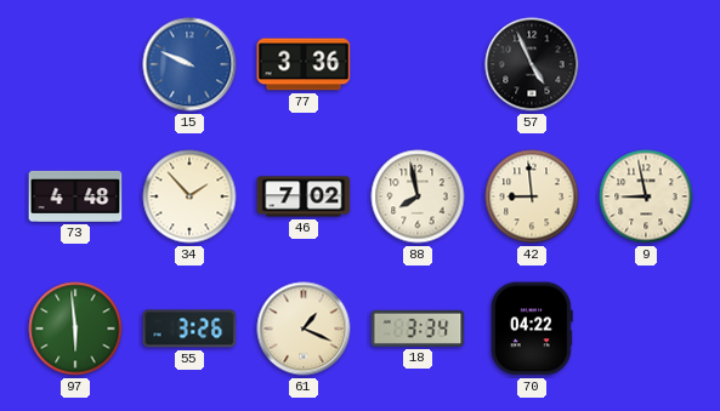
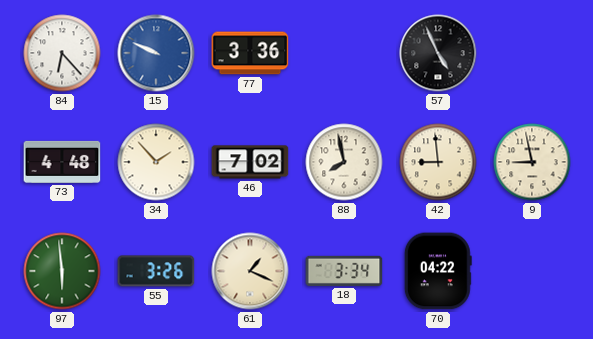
84: none -> 6:23 (62, 53)
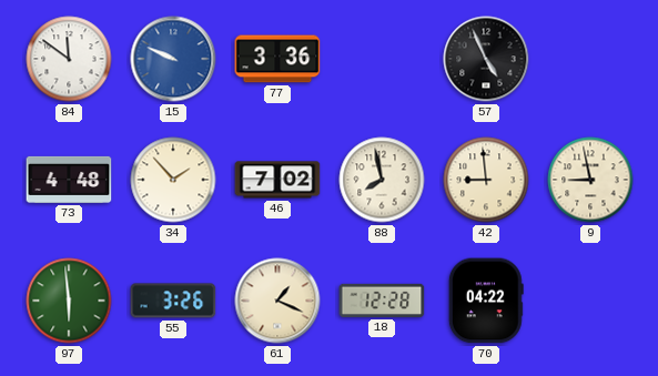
84: 6:23 -> 11:51 (69, 59)
18: 3:34 -> 12:28 (382, 301)
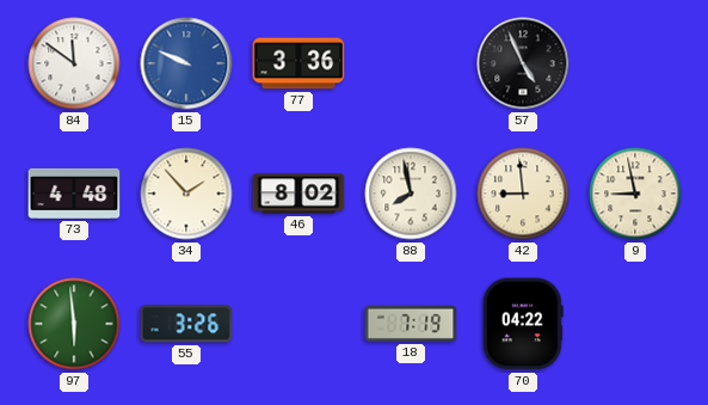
46: 7:02 -> 8:02 (298, 194)
61: 1:19 -> none (277, 301)
18: 12:28 -> 7:19 (411, 324)
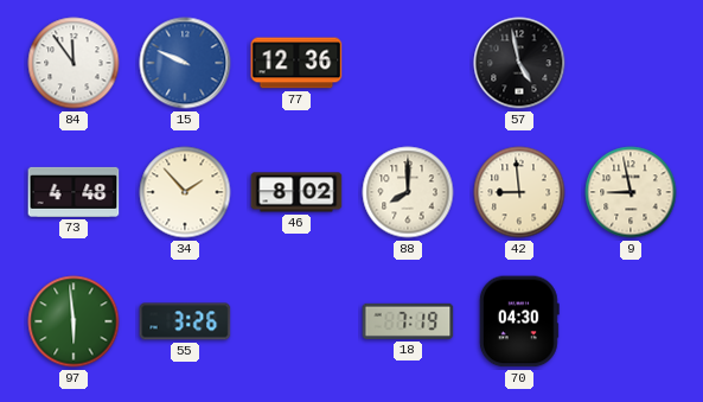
84: 11:51 -> 11:54 (74, 63)
77: 3:36 -> 12:36 (296, 63)
57: 4:56 -> 4:58 (519, 63)
88: 7:58 -> 8:00 (408, 192)
70: 04:22 -> 04:30 (519, 321)
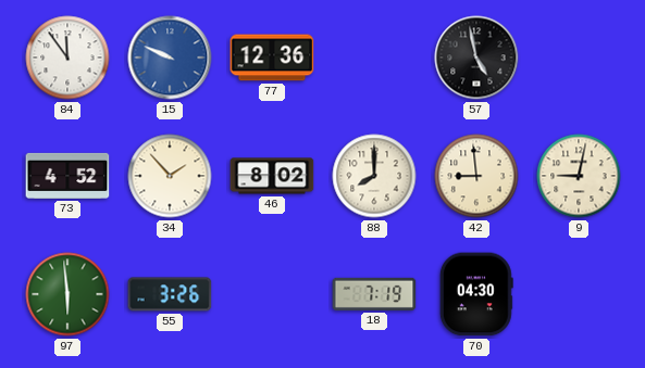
73: 4:48 -> 4:52 (67, 176)
9: 8:58 -> 9:02 (579, 176)
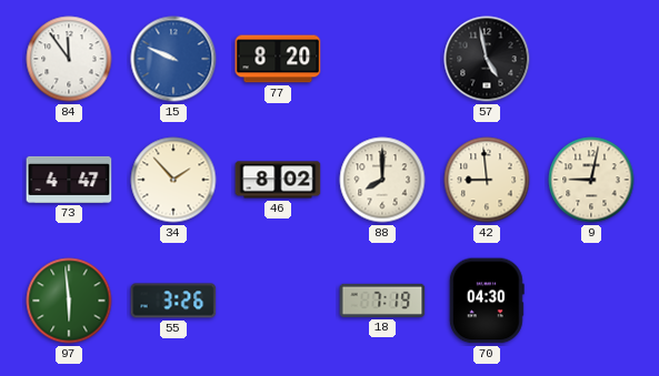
77: 12:36 -> 8:20 (278, 59)
73: 4:52 -> 4:47 (69, 180)
